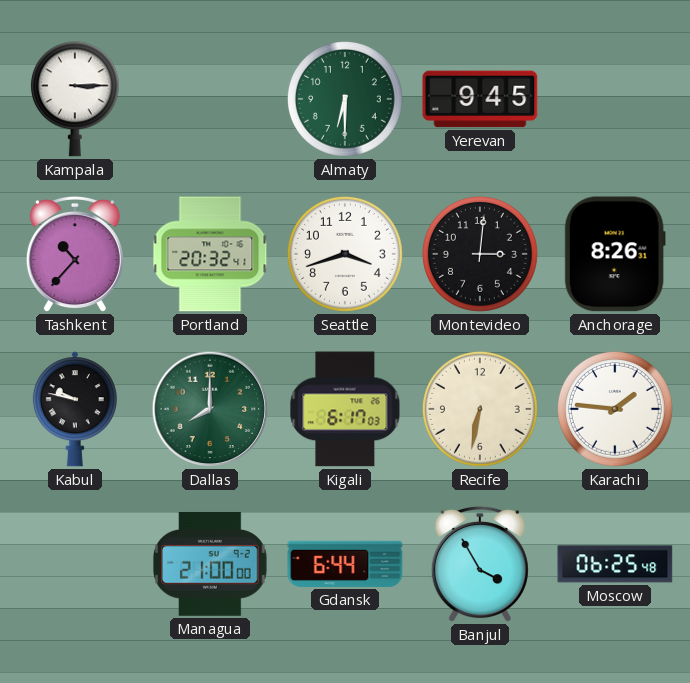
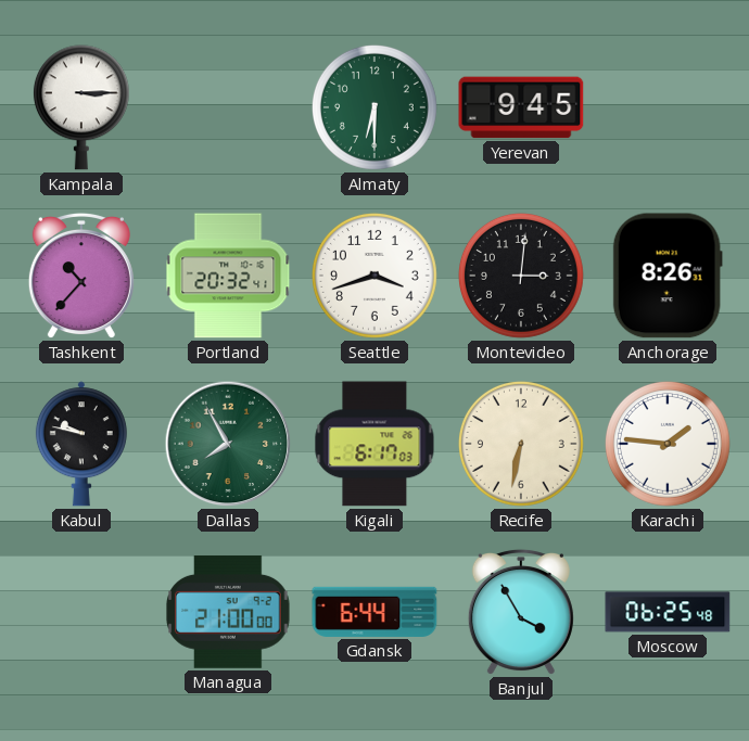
Dallas: 8:00 -> 7:55 (228, 444)
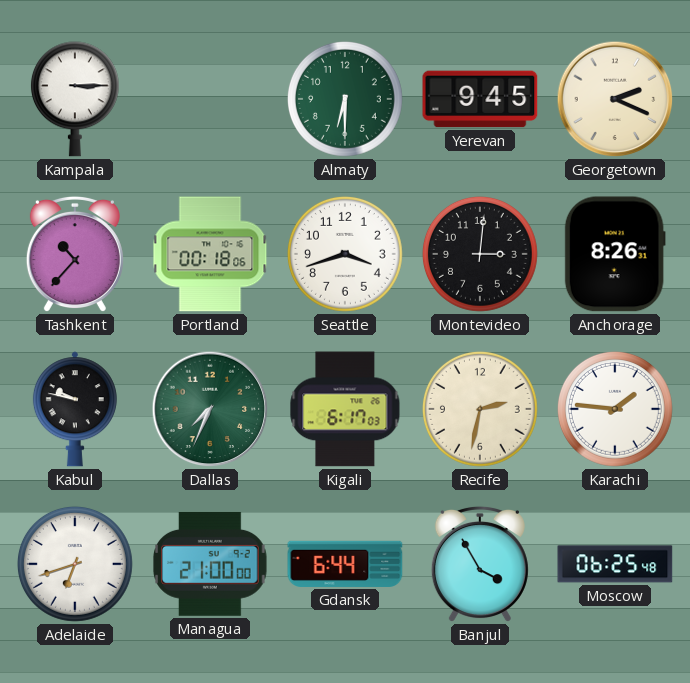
Georgetown: none -> 2:19 (615, 99)
Portland: 20:32 -> 00:18 (210, 254)
Dallas: 7:55 -> 7:34 (210, 409)
Recife: 6:32 -> 2:32 (480, 409)
Adelaide: none -> 6:42 (75, 564)
